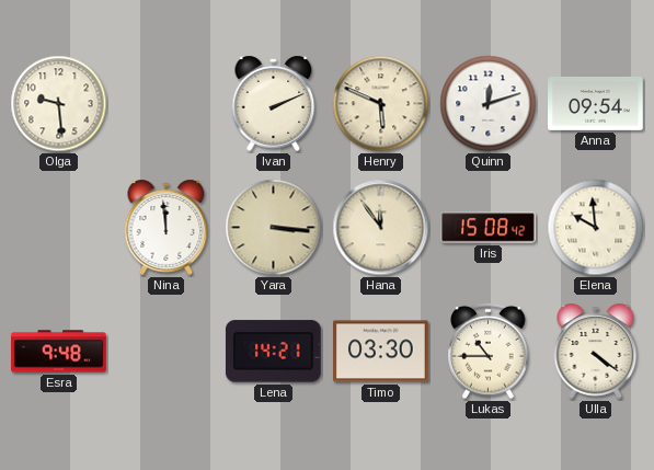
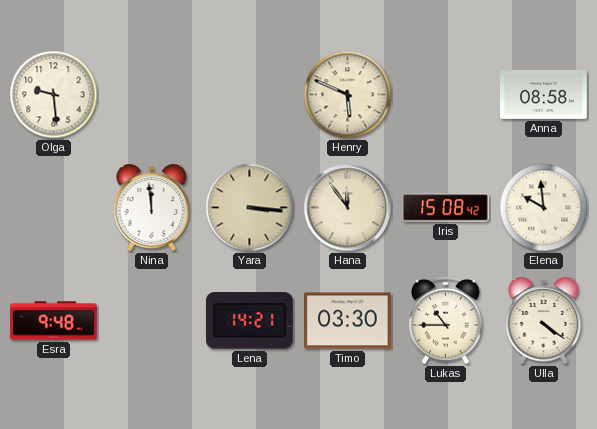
Ivan: 2:11 -> none (274, 103)
Quinn: 12:12 -> none (489, 104)
Anna: 09:54 -> 08:58 (544, 94)
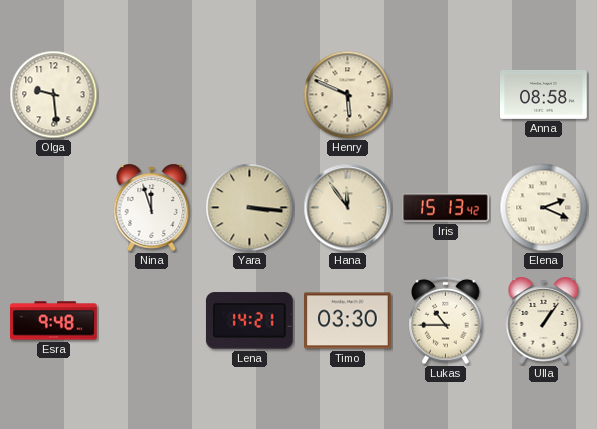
Nina: 11:59 -> 11:57 (152, 207)
Iris: 15:08 -> 15:13 (446, 208)
Elena: 9:59 -> 2:19 (544, 208)
Ulla: 4:21 -> 1:06 (544, 320)
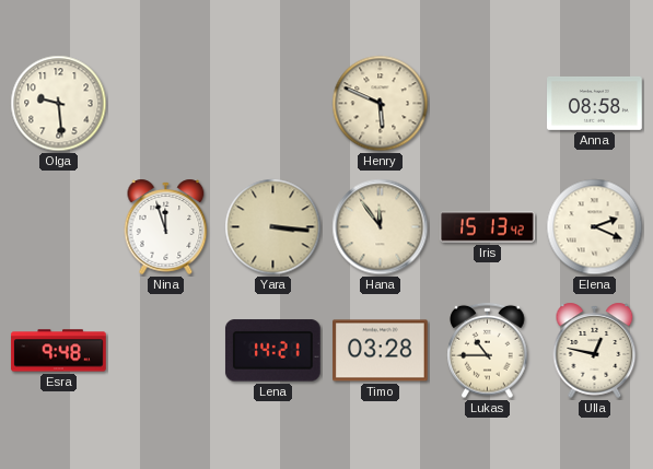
Timo: 03:30 -> 03:28 (381, 351)
Ulla: 1:06 -> 12:47 (595, 350)
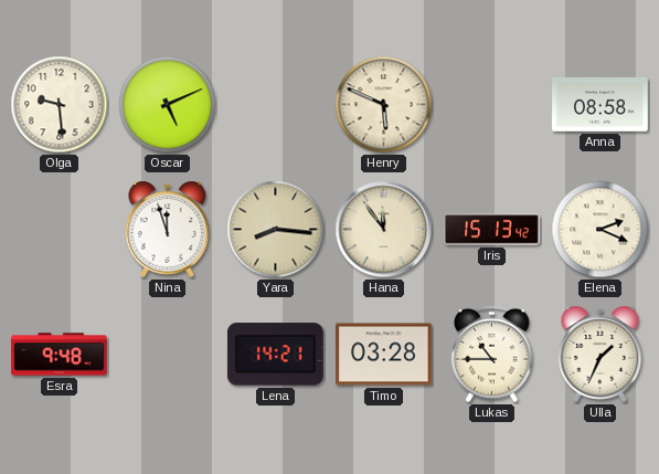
Oscar: none -> 5:11 (168, 105)
Yara: 3:16 -> 8:16 (276, 230)
Ulla: 12:47 -> 1:34 (600, 354)
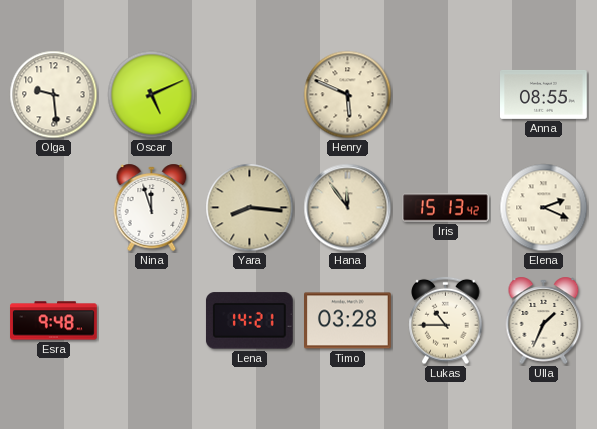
Anna: 08:58 -> 08:55 (544, 94)
